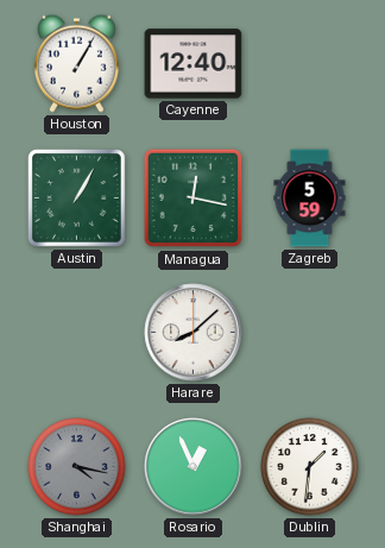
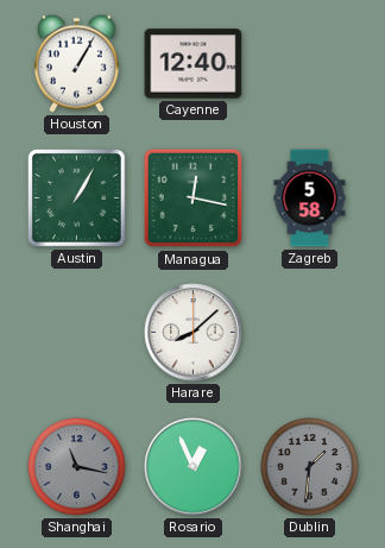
Zagreb: 5:59 -> 5:58 (310, 199)
Shanghai: 4:17 -> 11:17 (77, 467)
Dublin dial: white -> grey (310, 467)
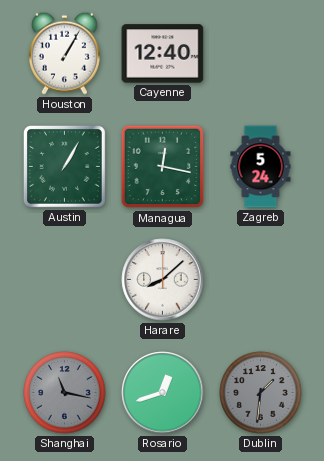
Zagreb: 5:58 -> 5:24 (261, 167)
Rosario: 12:56 -> 12:42 (163, 393)
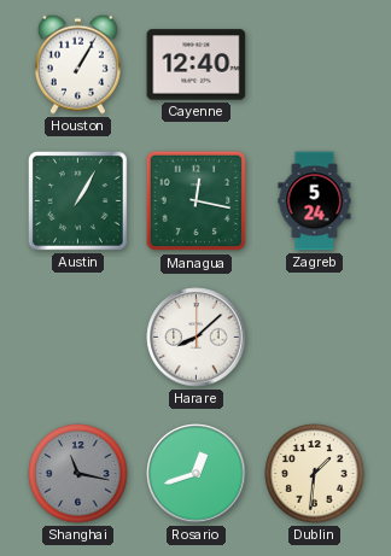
Dublin dial: grey -> cream (315, 474)
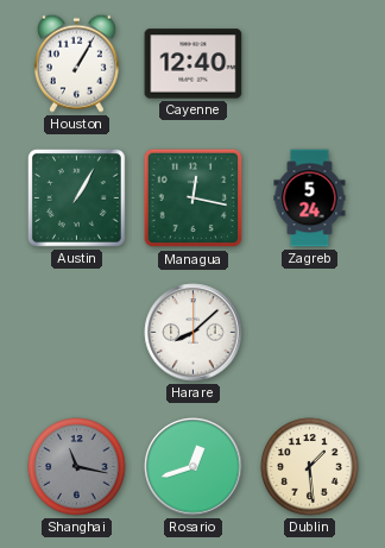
Dublin: 1:31 -> 1:29 (310, 467)
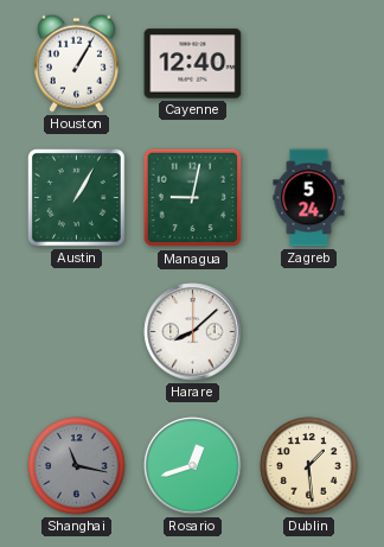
Managua: 12:17 -> 9:02 (193, 198)
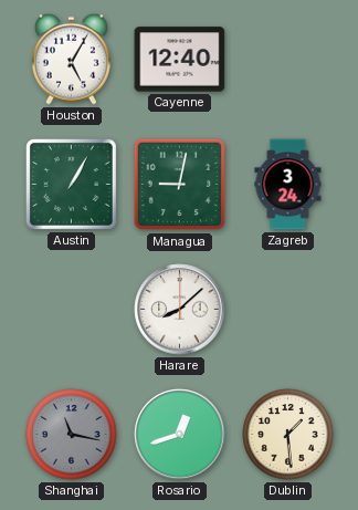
Houston: 1:05 -> 5:05 (71, 59)
Zagreb: 5:24 -> 3:24 (288, 185)
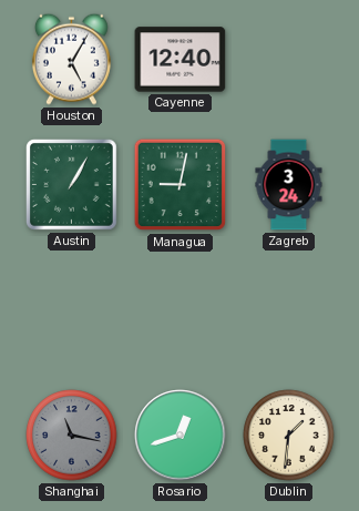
Harare: 8:08 -> none (180, 310)
Dublin: 1:29 -> 1:31 (289, 436)
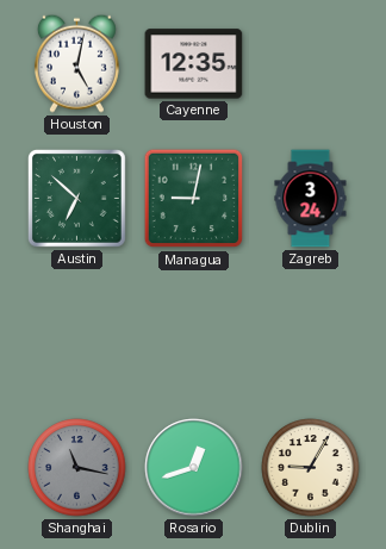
Houston: 5:05 -> 5:02 (76, 63)
Cayenne: 12:40 -> 12:35 (194, 64)
Austin: 1:05 -> 6:52 (76, 198)
Dublin: 1:31 -> 9:05 (311, 468)
